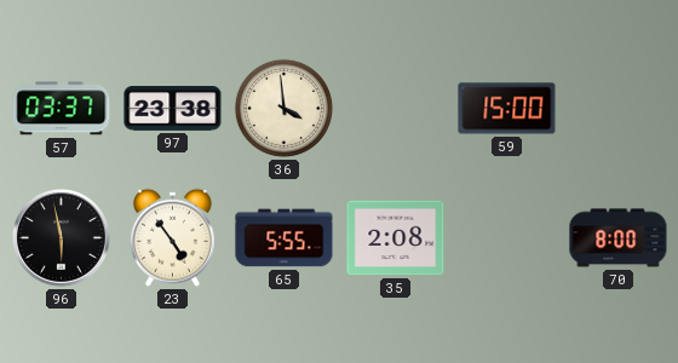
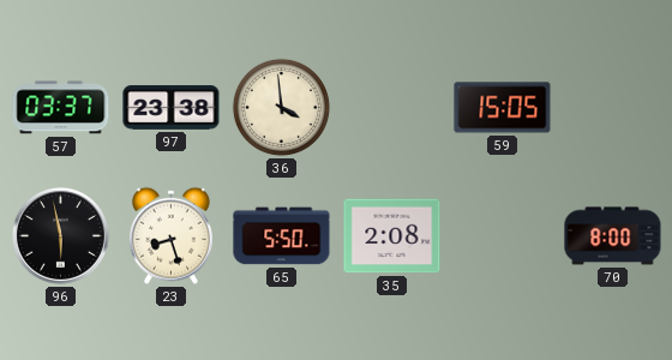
59: 15:00 -> 15:05 (503, 108)
23: 4:54 -> 8:27 (170, 235)
65: 5:55 -> 5:50 (282, 236)
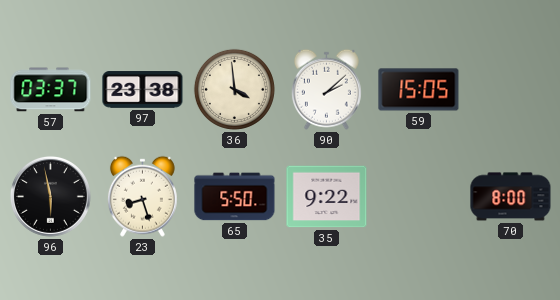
90: none -> 2:08 (326, 89)
35: 2:08 -> 9:22 (327, 197)
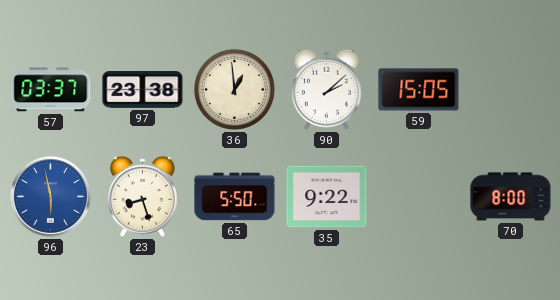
36: 3:59 -> 12:59 (234, 89)
96 dial: black -> blue (50, 196)
